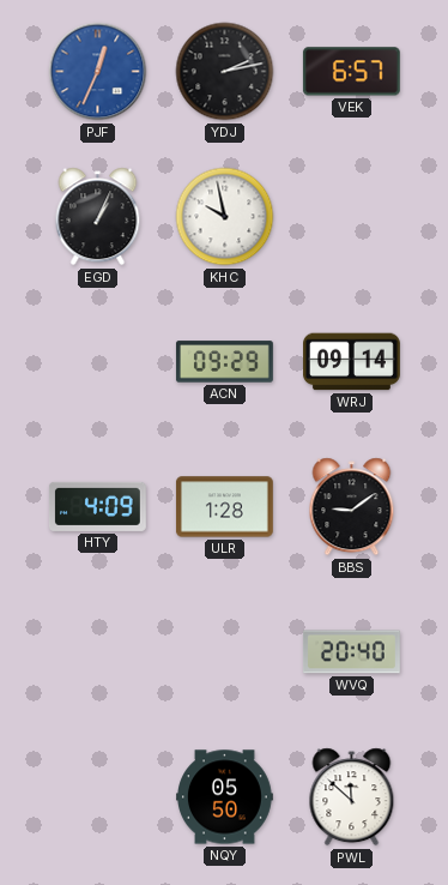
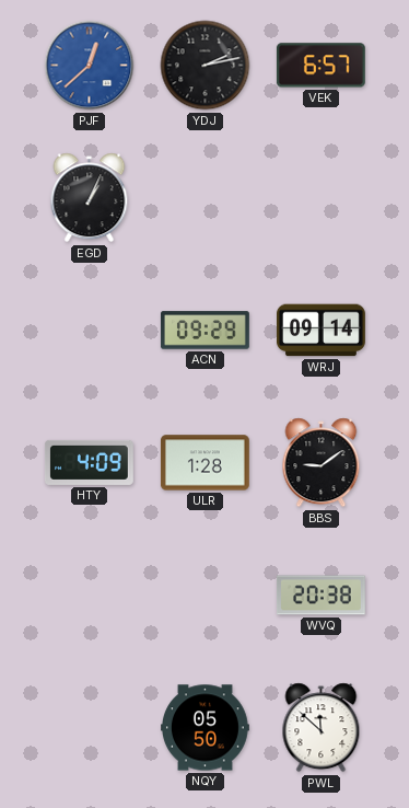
PJF: 12:34 -> 12:38 (90, 66)
KHC: 9:58 -> none (225, 217)
WVQ: 20:40 -> 20:38 (322, 596)
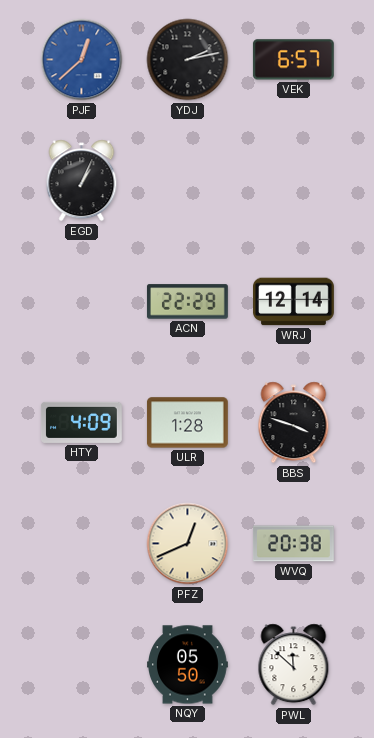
ACN: 09:29 -> 22:29 (188, 302)
WRJ: 09:14 -> 12:14 (294, 302)
BBS: 9:09 -> 3:48 (294, 423)
PFZ: none -> 12:41 (188, 544)
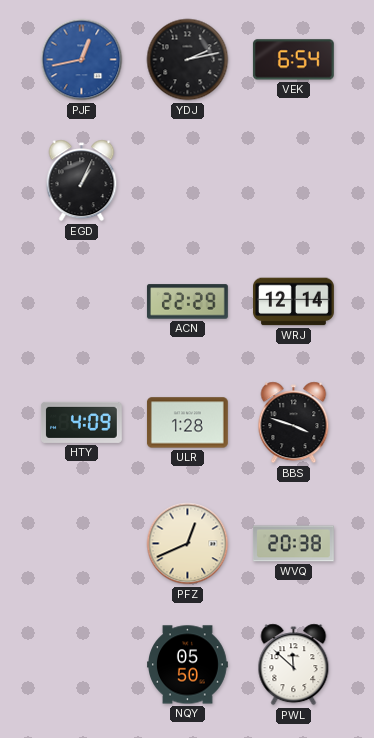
PJF: 12:38 -> 12:43 (82, 60)
VEK: 6:57 -> 6:54 (293, 60)
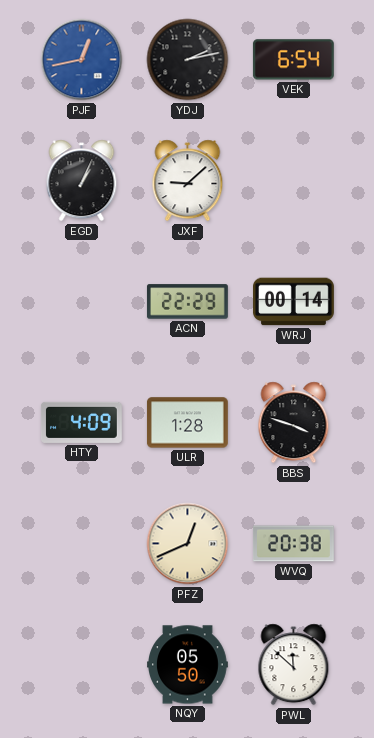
JXF: none -> 9:08 (188, 181)
WRJ: 12:14 -> 00:14 (294, 302)
